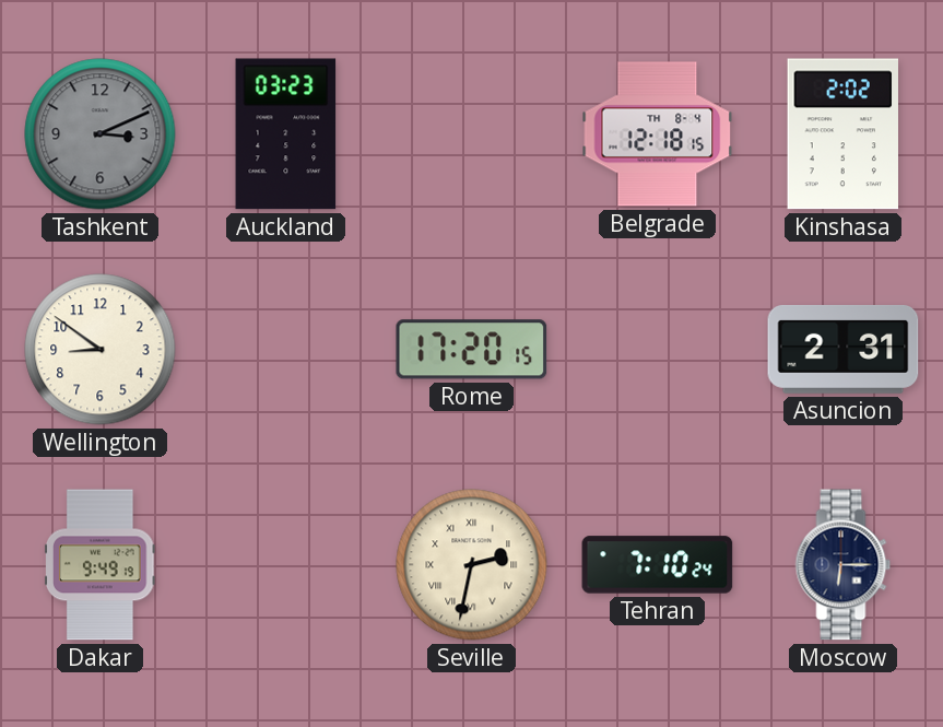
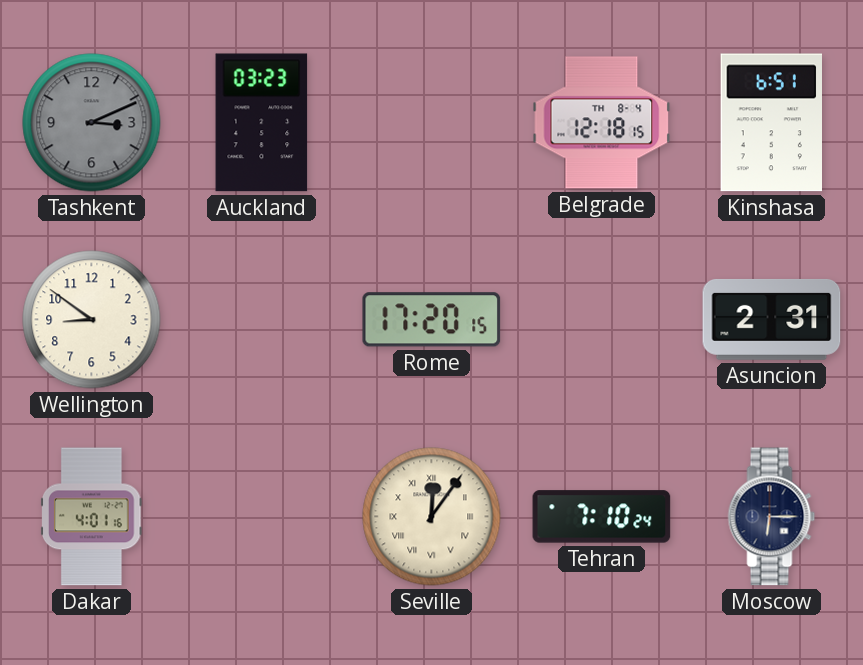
Kinshasa: 2:02 -> 6:51 (771, 123)
Dakar: 9:49 -> 4:01 (92, 517)
Seville: 2:32 -> 12:06 (432, 517)
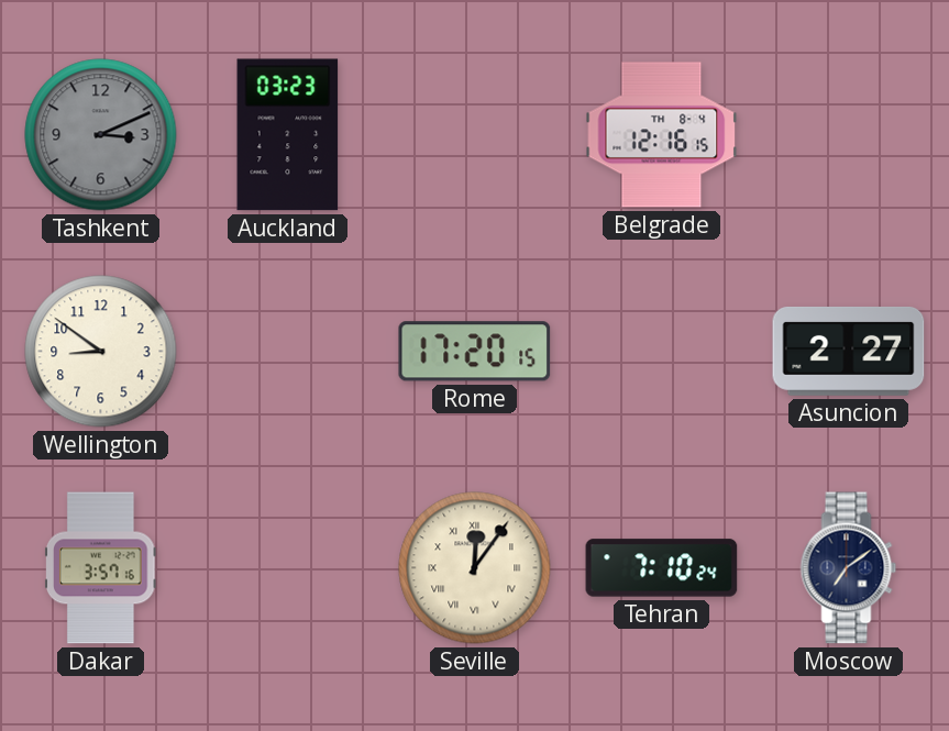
Belgrade: 12:18 -> 12:16 (662, 135)
Kinshasa: 6:51 -> none (771, 123)
Asuncion: 2:31 -> 2:27 (849, 351)
Dakar: 4:01 -> 3:57 (101, 568)
Moscow: 6:15 -> 7:09 (849, 568)
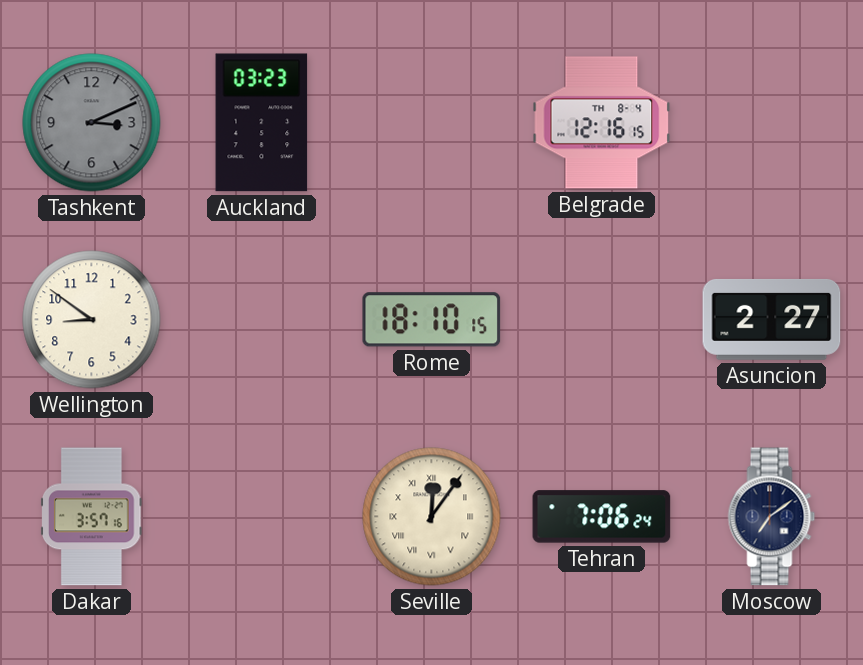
Rome: 17:20 -> 18:10 (432, 320)
Tehran: 7:10 -> 7:06 (602, 517)
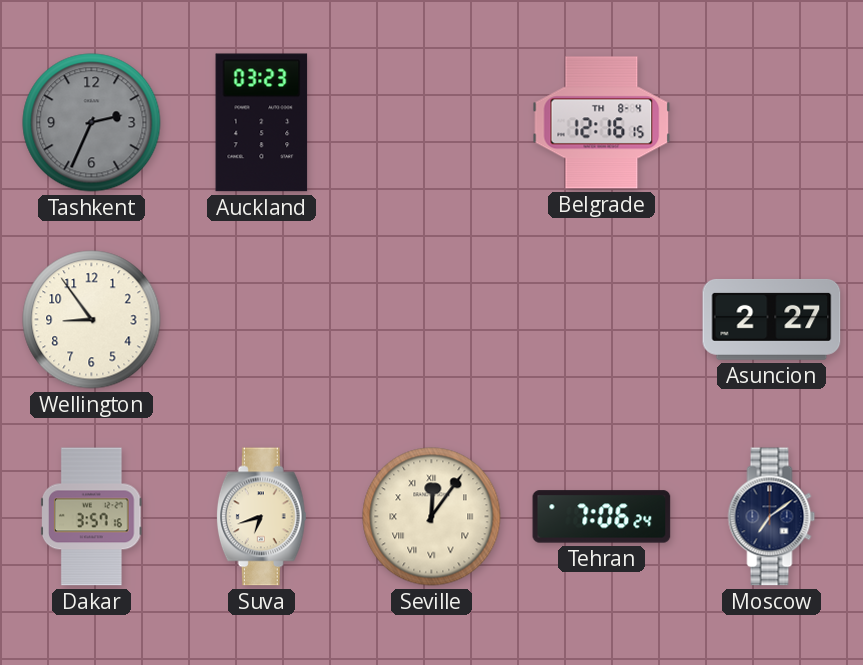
Tashkent: 3:11 -> 2:34 (92, 123)
Wellington: 8:51 -> 8:54 (92, 320)
Rome: 18:10 -> none (432, 320)
Suva: none -> 6:42 (261, 517)
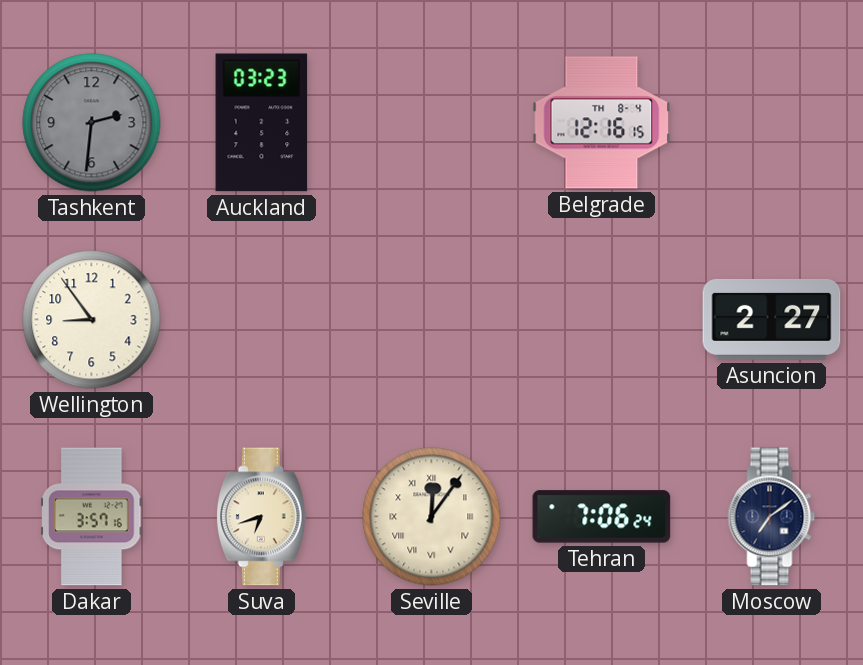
Tashkent: 2:34 -> 2:31 (92, 123)
